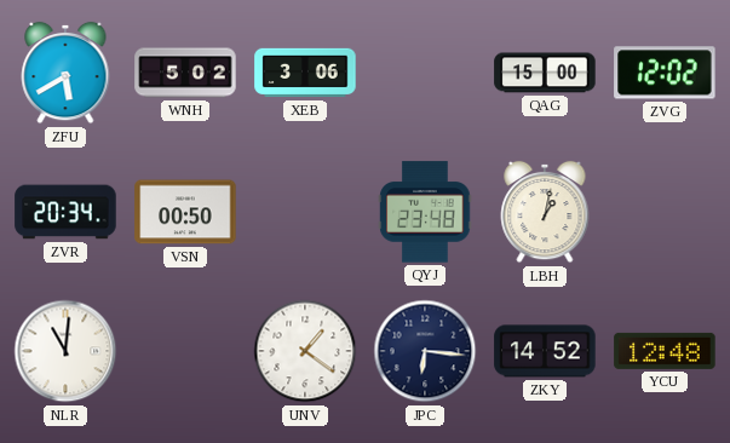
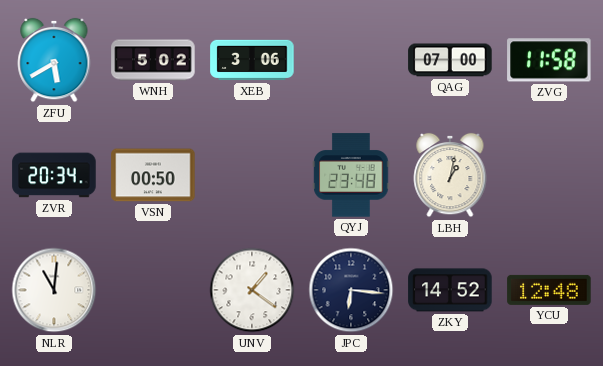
QAG: 15:00 -> 07:00 (450, 60)
ZVG: 12:02 -> 11:58 (549, 60)
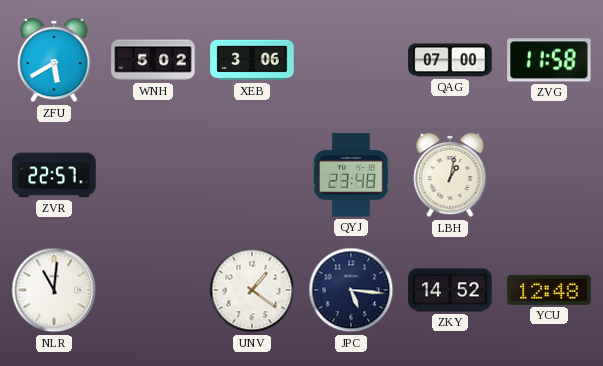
ZVR: 20:34 -> 22:57 (54, 175)
VSN: 00:50 -> none (153, 175)
JPC: 6:16 -> 5:16 (351, 290)
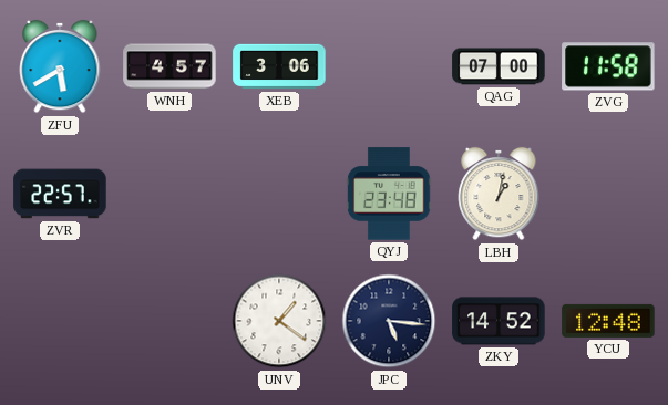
WNH: 5:02 -> 4:57 (169, 66)
NLR: 11:01 -> none (54, 290)
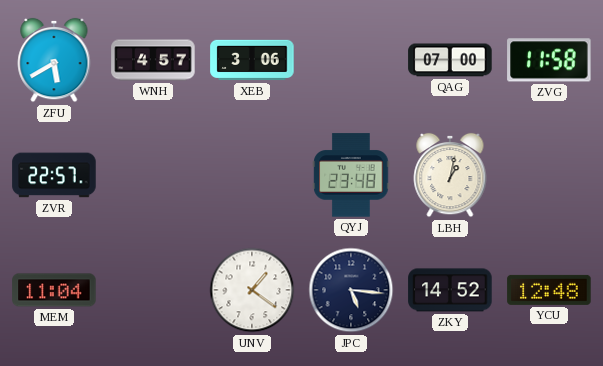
MEM: none -> 11:04 (54, 290)
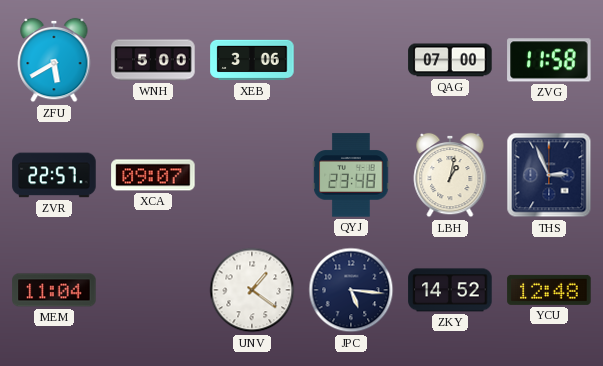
WNH: 4:57 -> 5:00 (153, 60)
XCA: none -> 09:07 (153, 175)
THS: none -> 2:56 (549, 175)
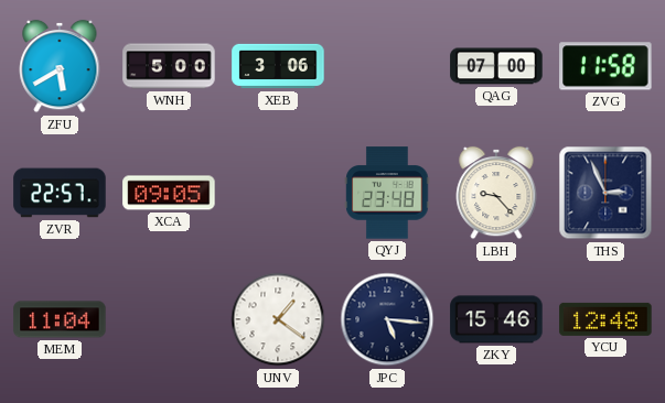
XCA: 09:07 -> 09:05 (169, 193)
LBH: 1:02 -> 9:23 (496, 193)
ZKY: 14:52 -> 15:46 (496, 319)
